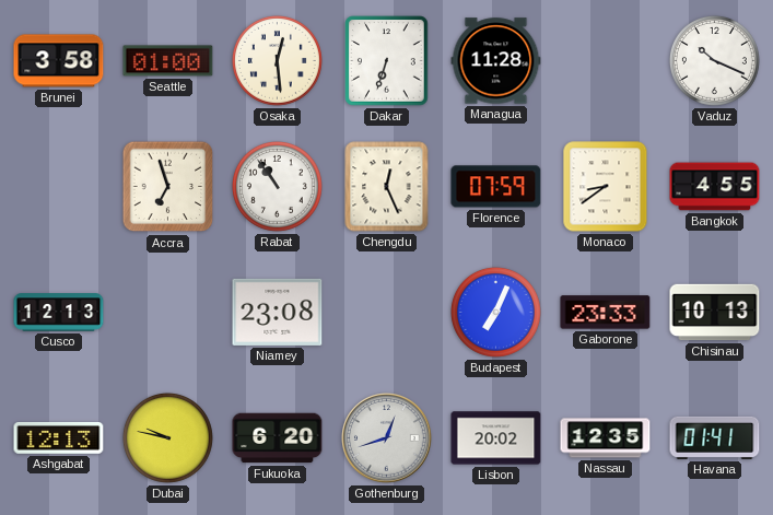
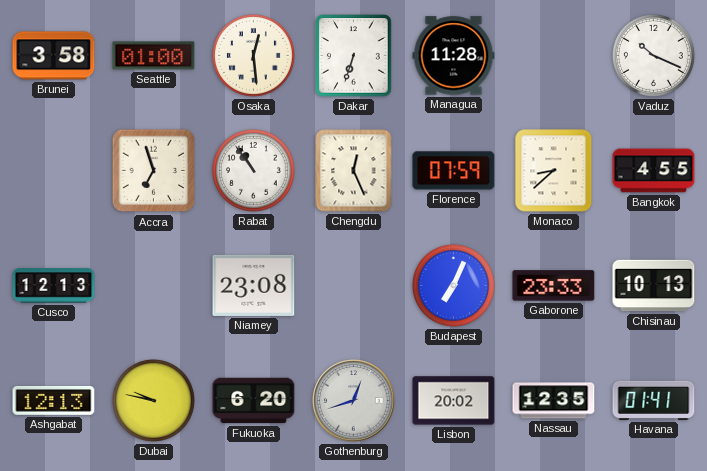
Monaco: 8:39 -> 8:38 (554, 171)
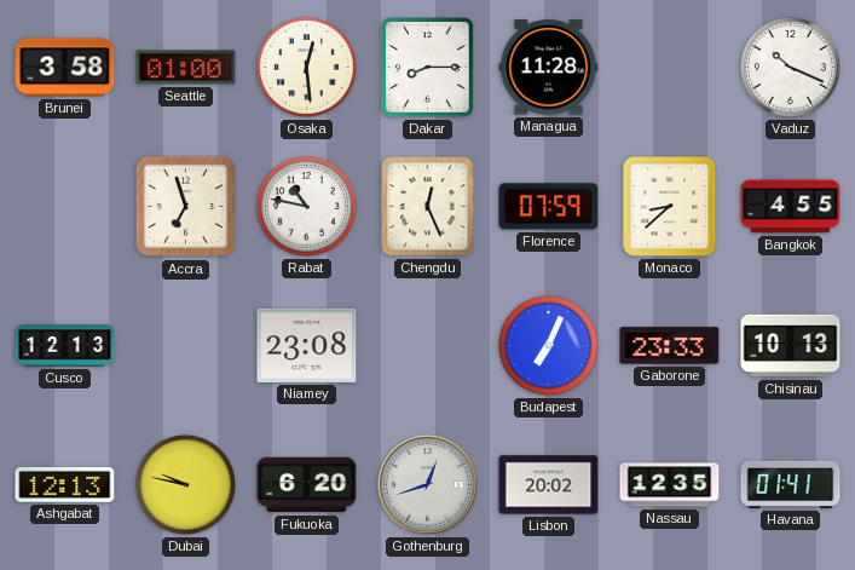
Dakar: 6:33 -> 8:15 (428, 68)
Rabat: 10:54 -> 10:47 (306, 206)
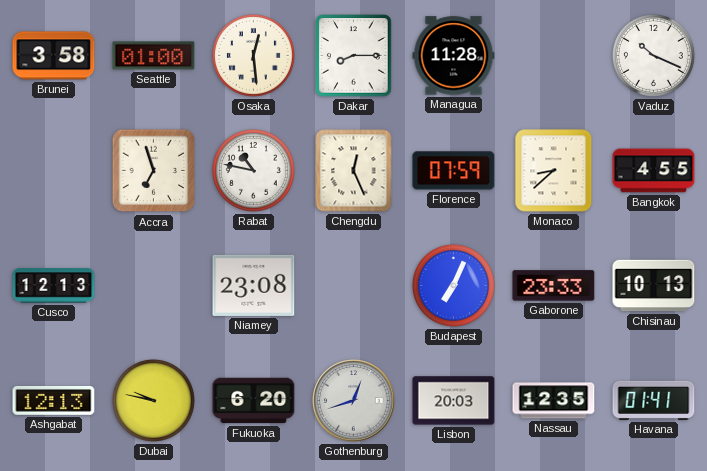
Lisbon: 20:02 -> 20:03 (454, 401)
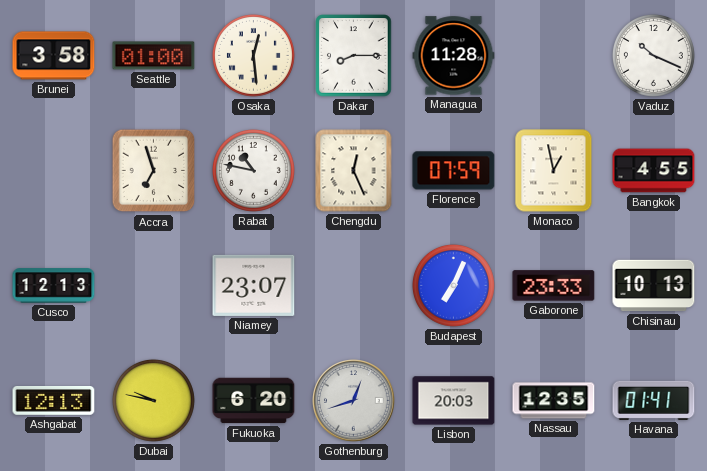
Monaco: 8:38 -> 12:58 (554, 171)
Niamey: 23:08 -> 23:07 (254, 285)
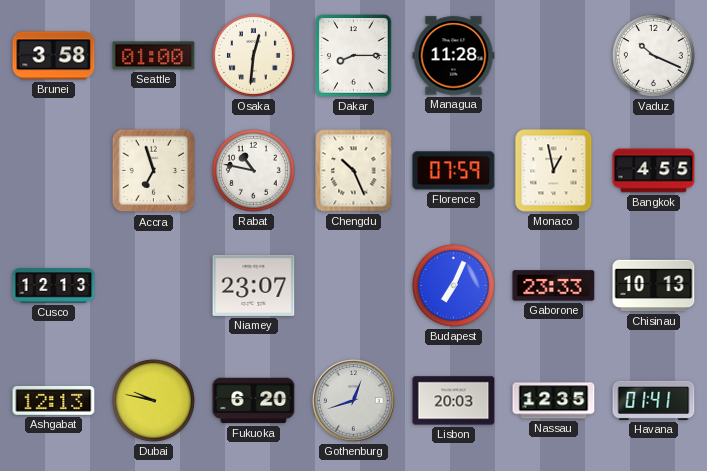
Osaka: 12:29 -> 12:31 (253, 55)
Chengdu: 12:26 -> 10:26 (354, 171)
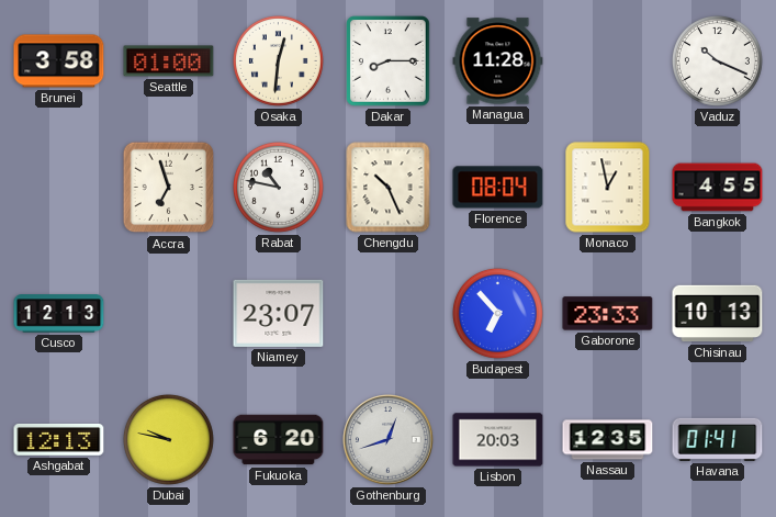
Florence: 07:59 -> 08:04 (498, 188)
Budapest: 7:04 -> 6:53 (497, 313)
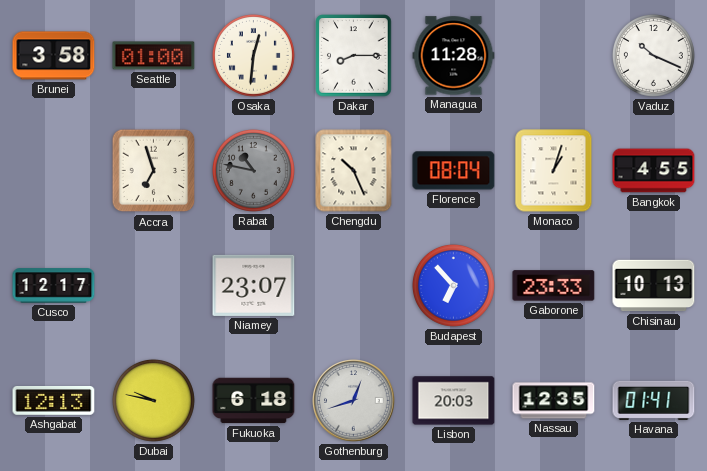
Rabat dial: white -> grey (253, 170)
Monaco: 12:58 -> 1:03 (554, 171)
Cusco: 12:13 -> 12:17 (54, 286)
Fukuoka: 6:20 -> 6:18 (254, 401)
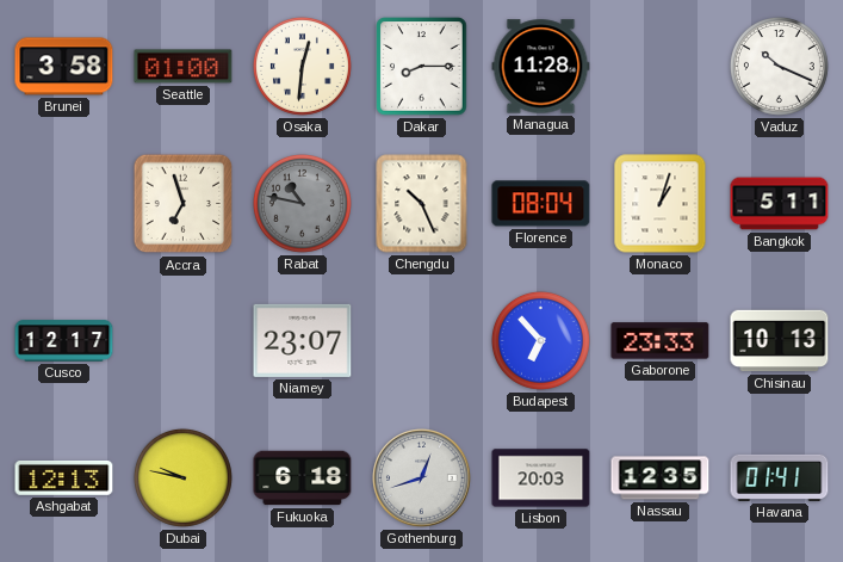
Bangkok: 4:55 -> 5:11 (780, 204)
